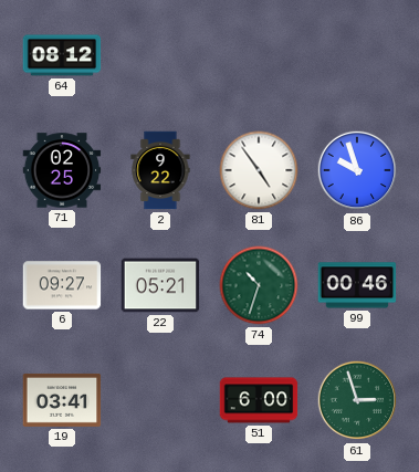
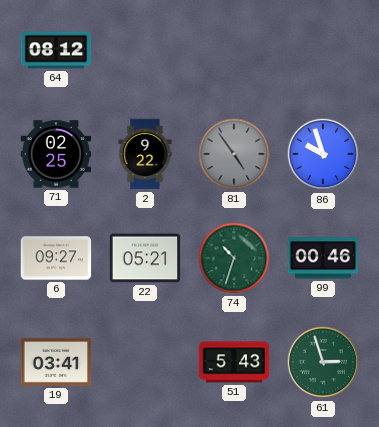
81 dial: white -> grey (234, 154)
51: 6:00 -> 5:43 (234, 362)
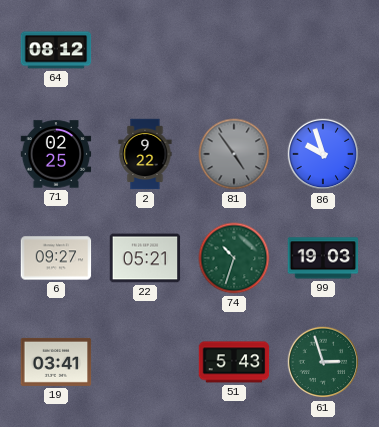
99: 00:46 -> 19:03 (323, 258)
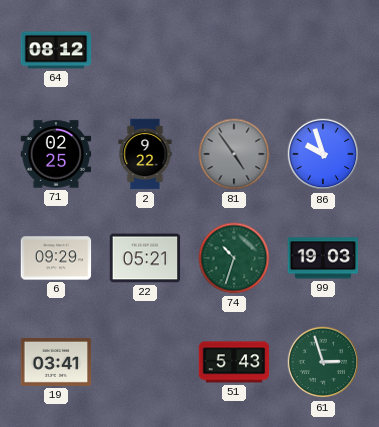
6: 09:27 -> 09:29 (56, 258)
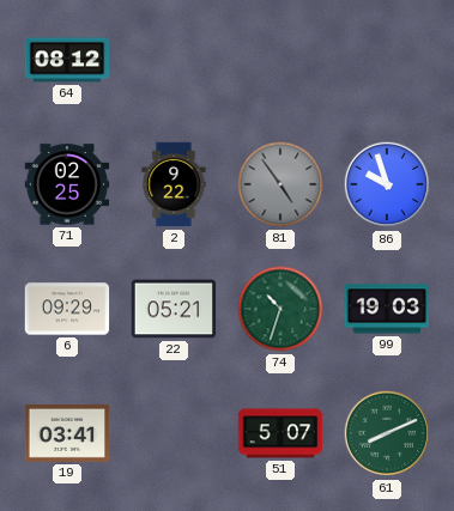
51: 5:43 -> 5:07 (280, 433)
61: 2:57 -> 8:11 (387, 433)
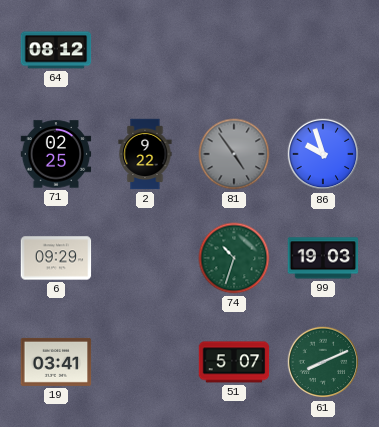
22: 05:21 -> none (174, 309)
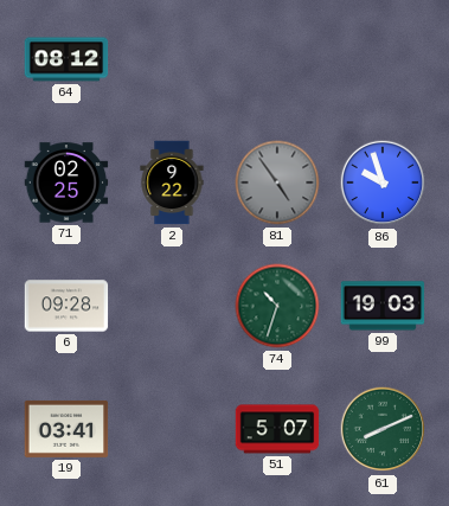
6: 09:29 -> 09:28 (66, 306)
